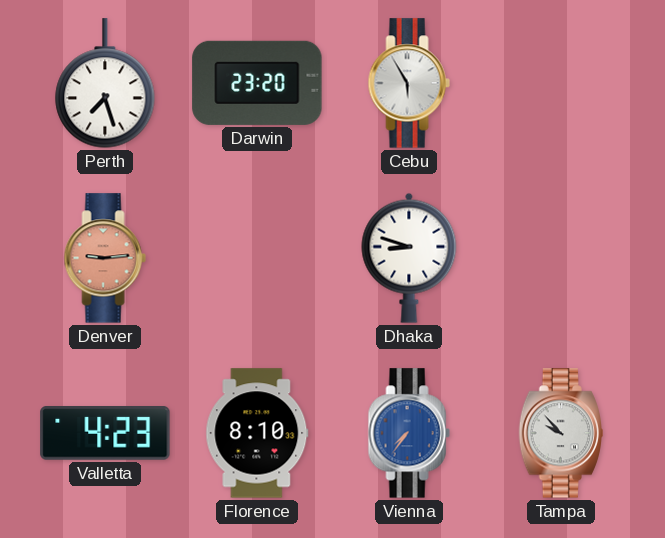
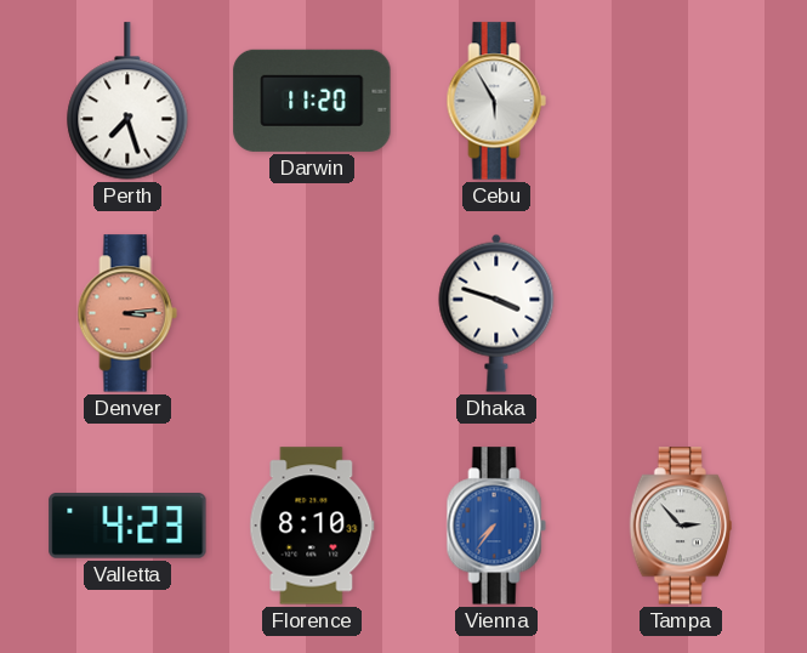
Darwin: 23:20 -> 11:20 (312, 101)
Denver: 9:14 -> 3:14 (127, 313)
Dhaka: 8:48 -> 3:48 (496, 313)
Tampa: 9:53 -> 2:53 (680, 526)
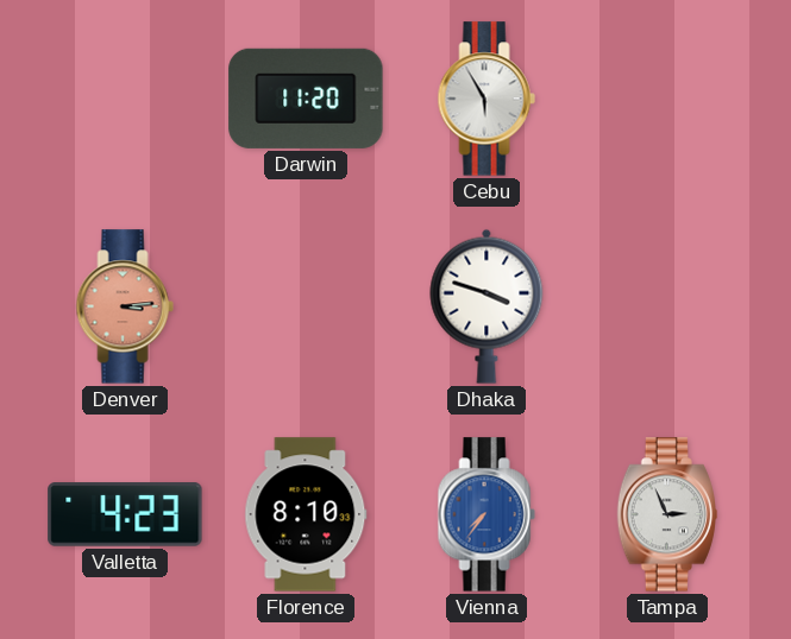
Perth: 7:27 -> none (127, 101)
Tampa: 2:53 -> 2:56 (666, 514)
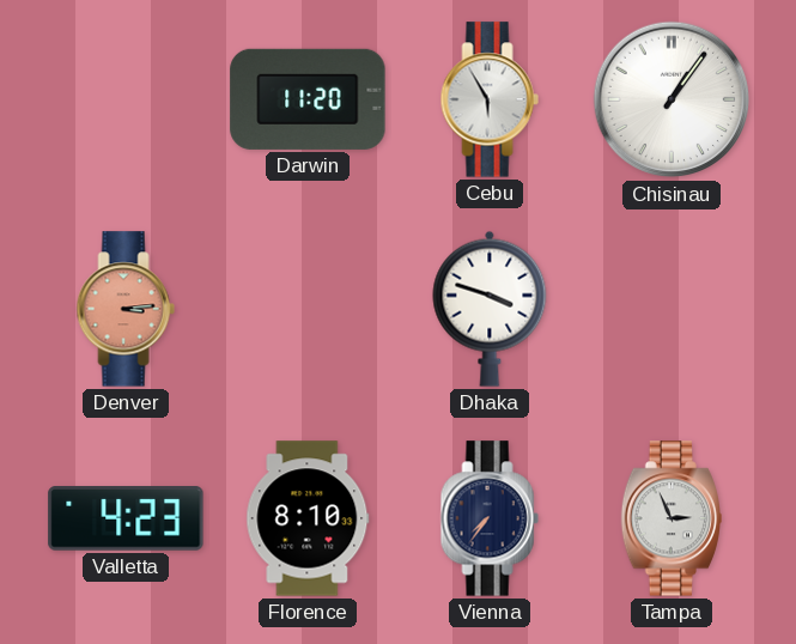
Chisinau: none -> 1:06 (672, 99)
Vienna dial: blue -> navy (490, 518)
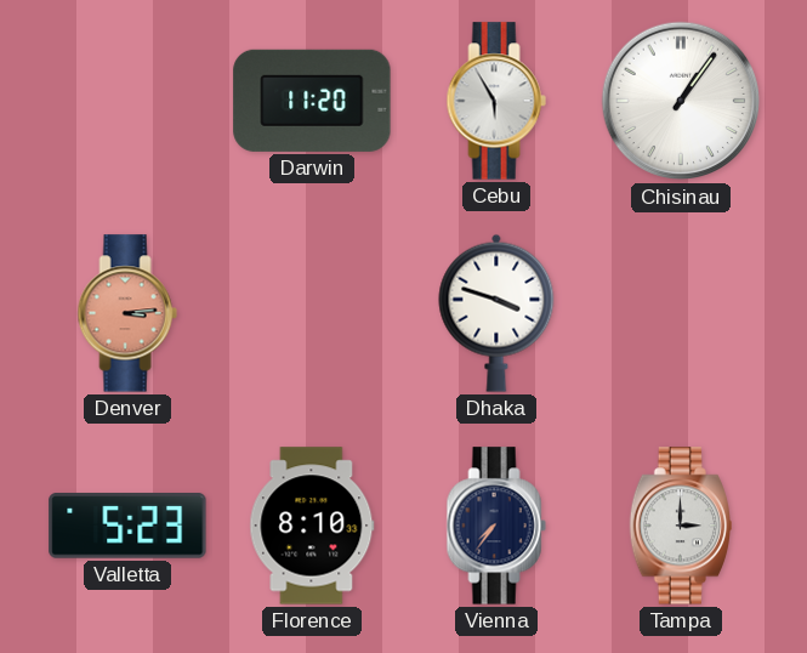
Valletta: 4:23 -> 5:23 (127, 527)
Tampa: 2:56 -> 3:00 (680, 526)
